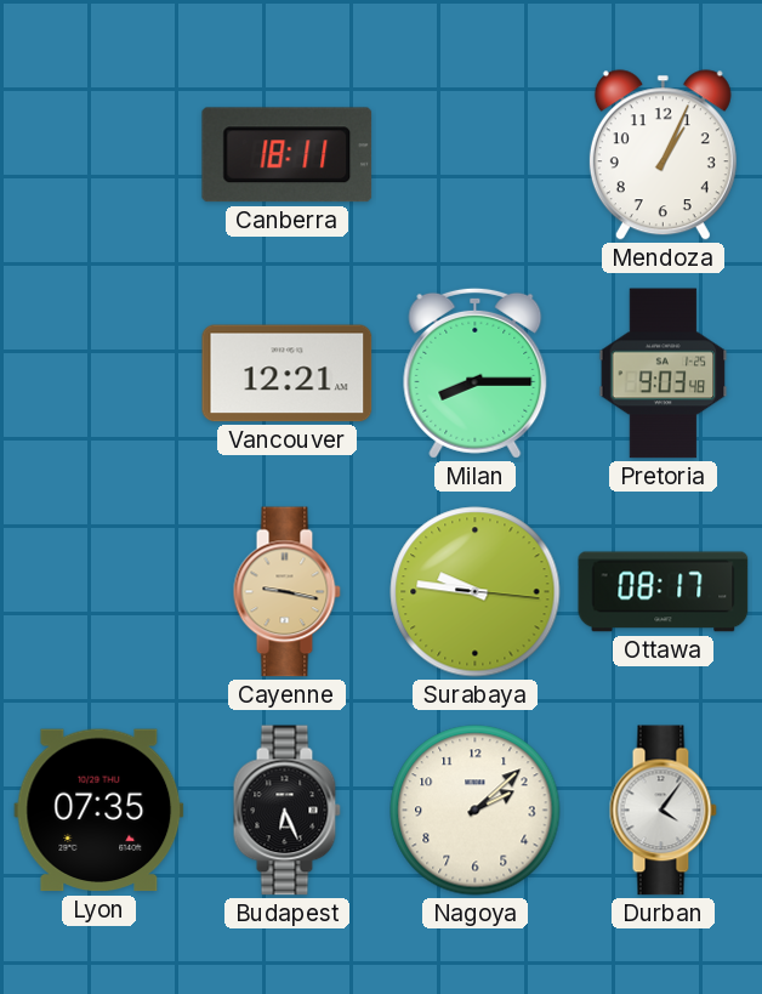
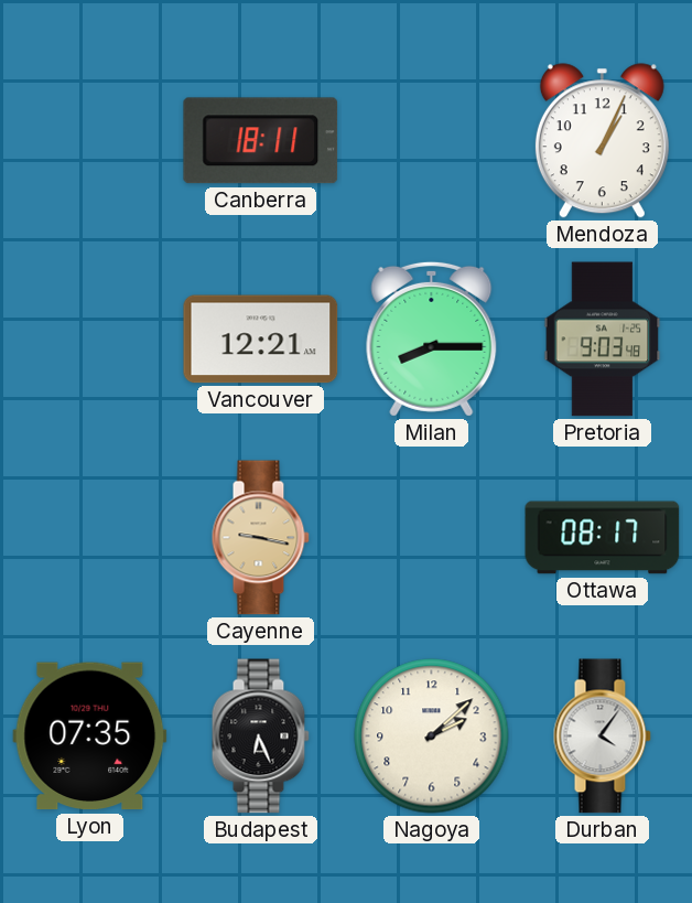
Surabaya: 9:46 -> none (476, 592)
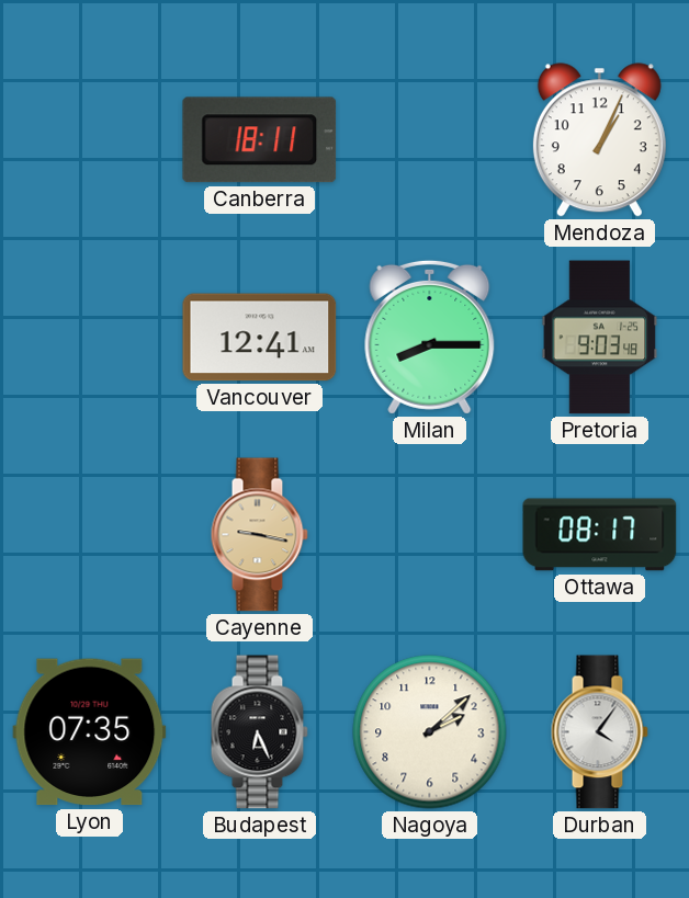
Vancouver: 12:21 -> 12:41 (260, 338)
